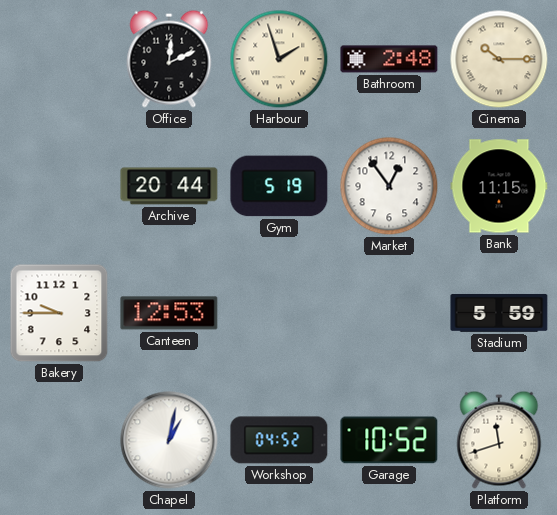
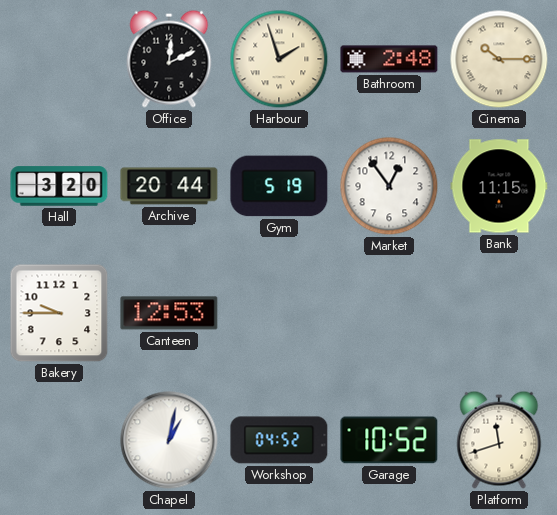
Hall: none -> 3:20 (59, 186)
Stadium: 5:59 -> none (499, 313)
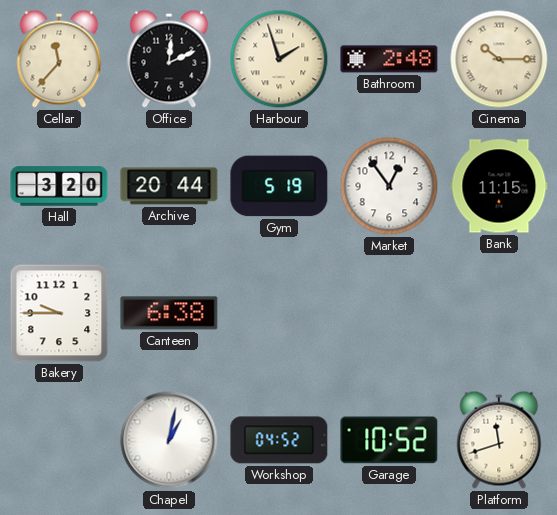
Cellar: none -> 11:37 (59, 59)
Canteen: 12:53 -> 6:38 (169, 313)
